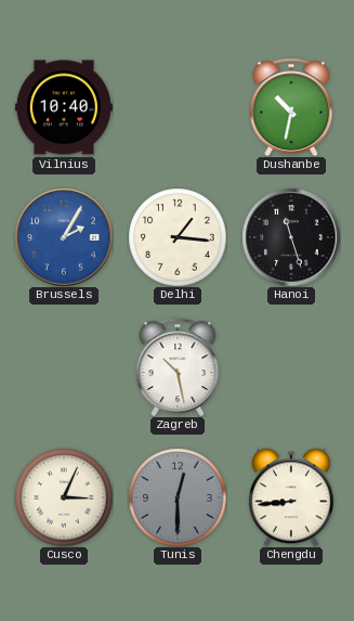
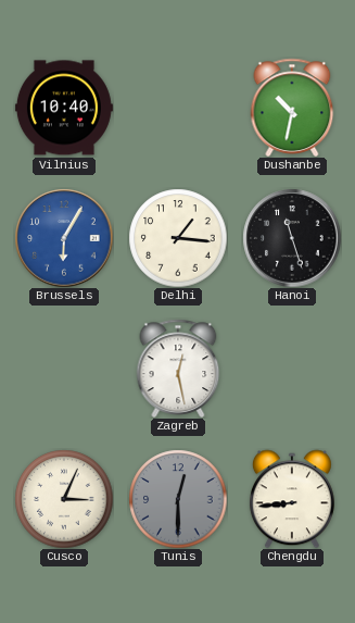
Brussels: 2:05 -> 6:05 (64, 238)
Zagreb: 10:28 -> 12:28 (178, 369)
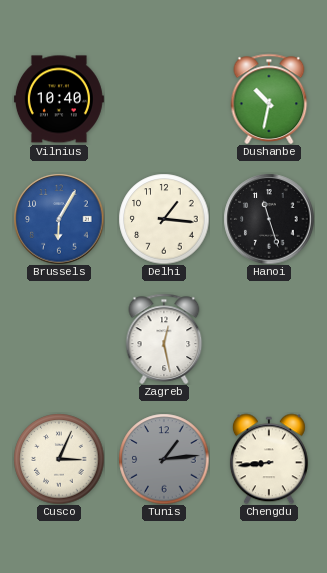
Tunis: 12:30 -> 1:14 (164, 459)
